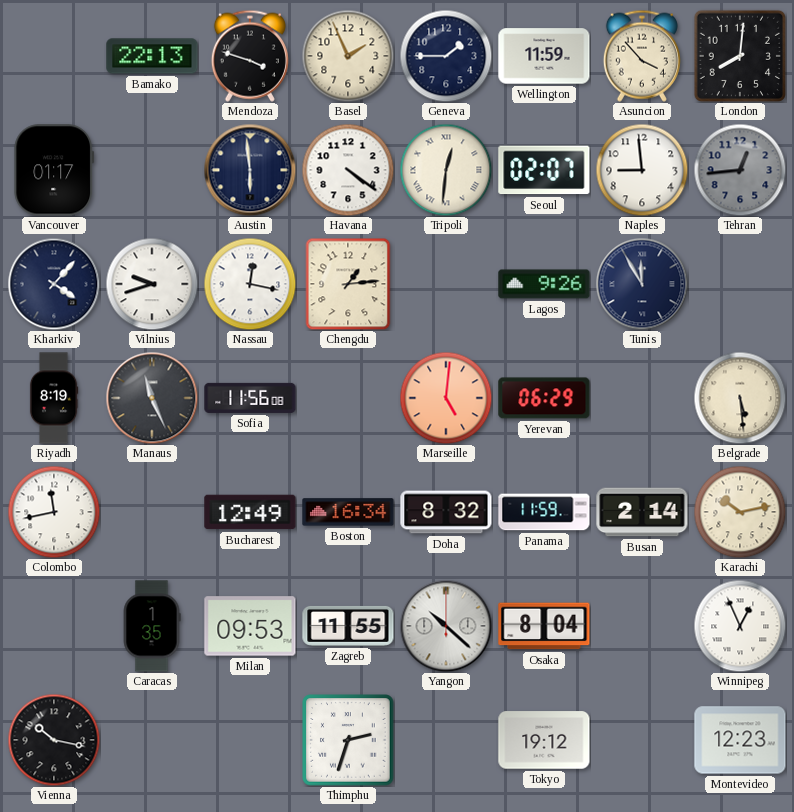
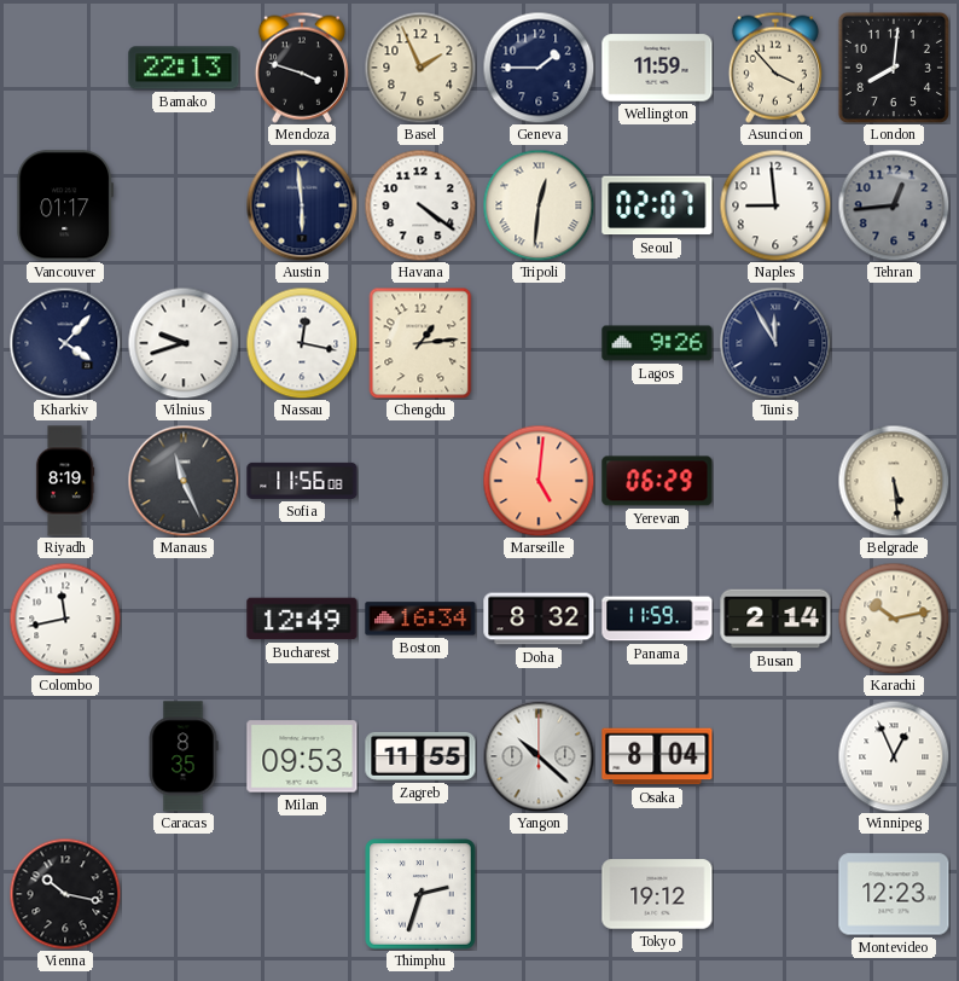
Caracas: 1:35 -> 8:35 (184, 756)
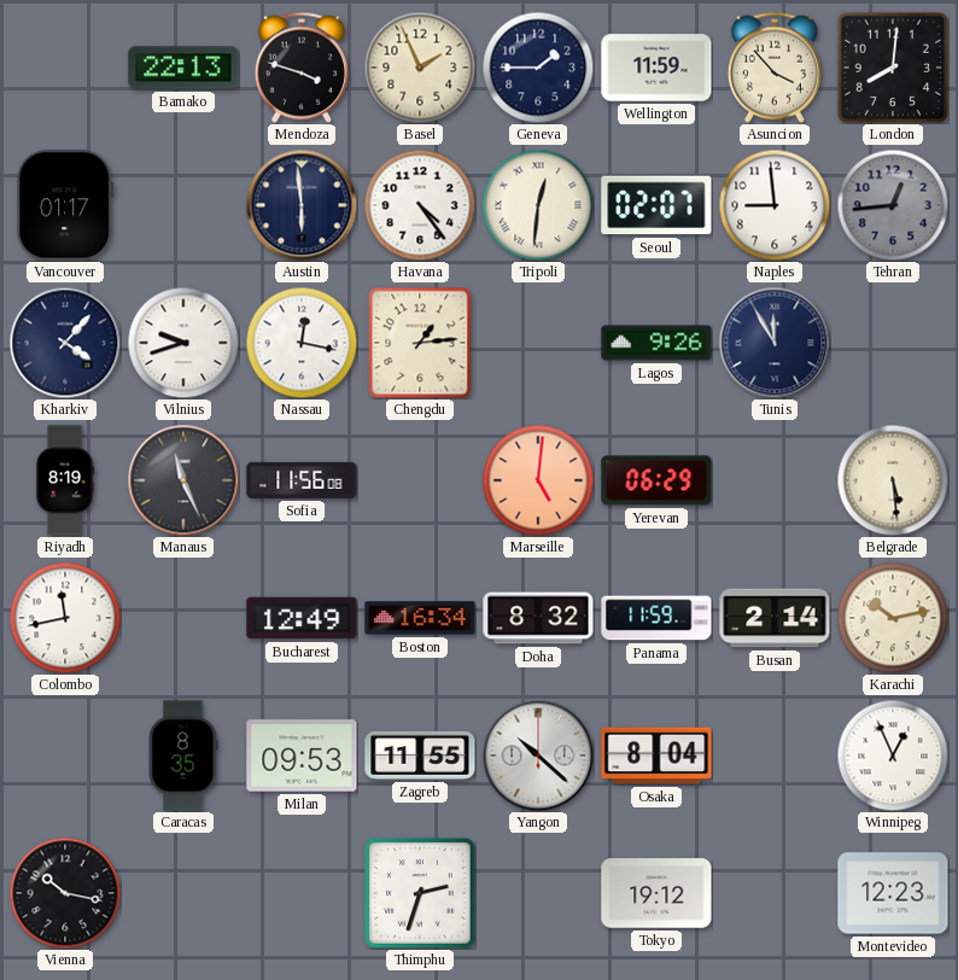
Havana: 4:21 -> 4:24 (420, 205)
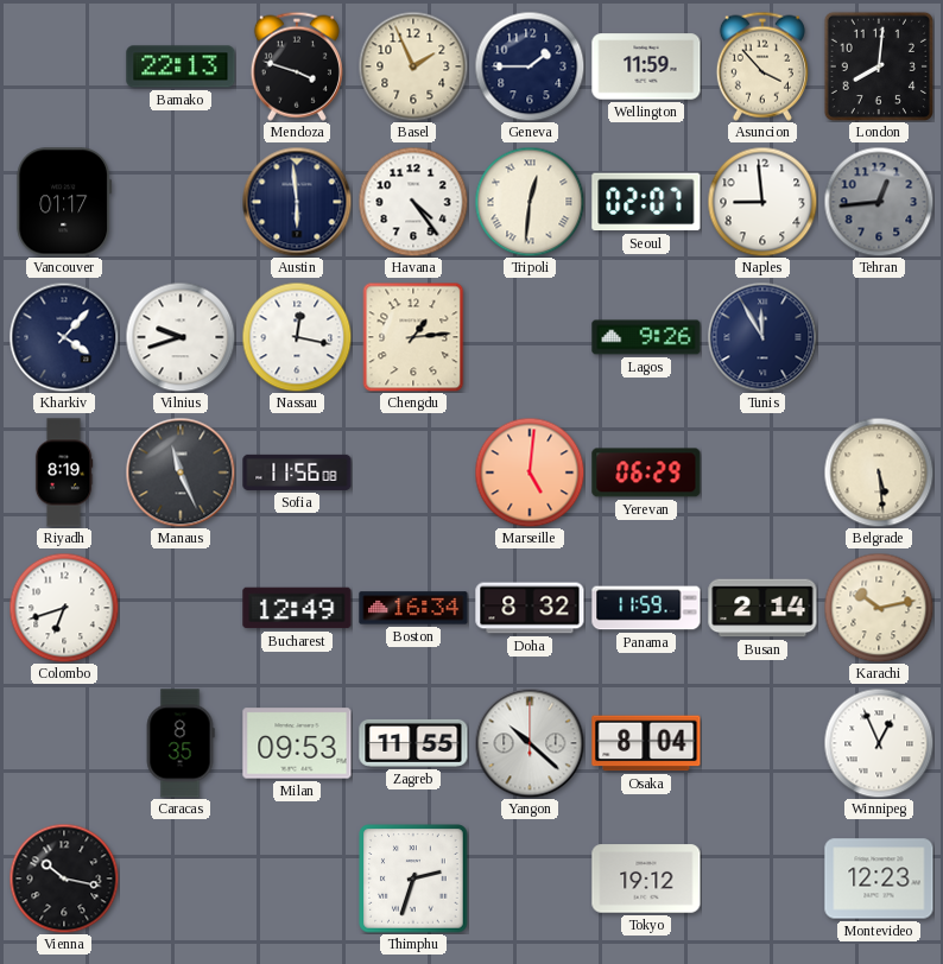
Colombo: 11:43 -> 6:42 (64, 608)
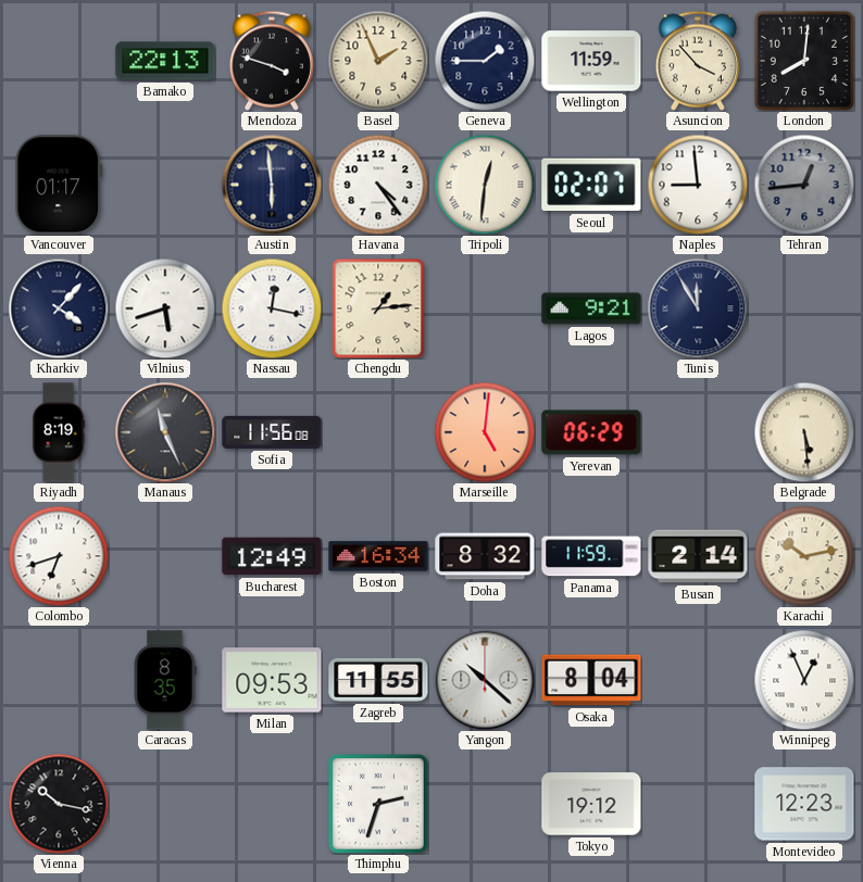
Vilnius: 9:42 -> 5:42 (165, 308)
Lagos: 9:26 -> 9:21 (591, 308)
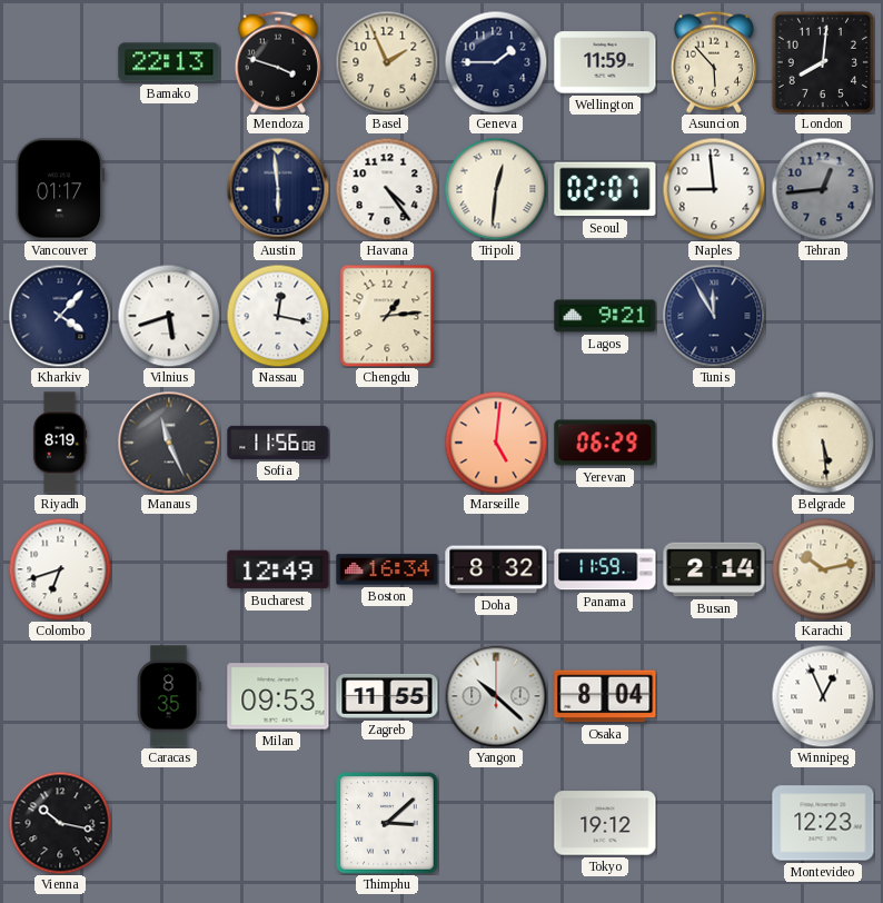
Asuncion: 3:53 -> 5:53 (714, 62)
Thimphu: 2:33 -> 3:08 (387, 823)
